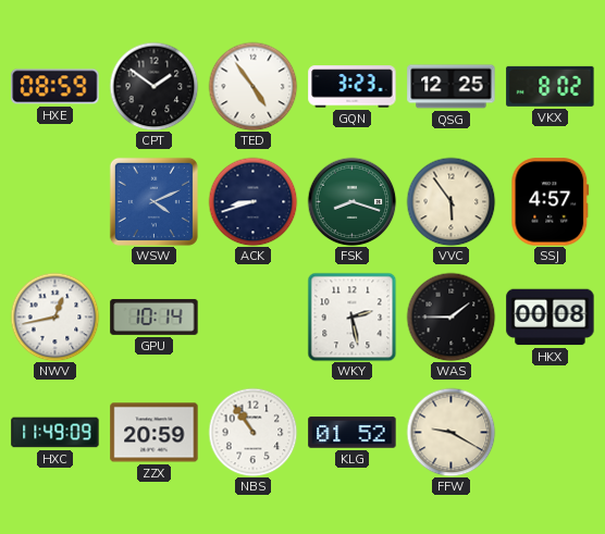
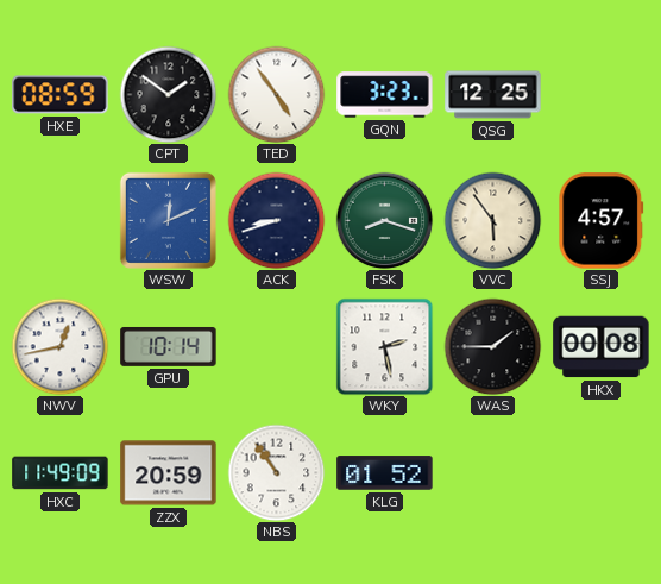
VKX: 8:02 -> none (551, 86)
WSW: 4:11 -> 12:11 (168, 220)
FFW: 9:20 -> none (450, 432)
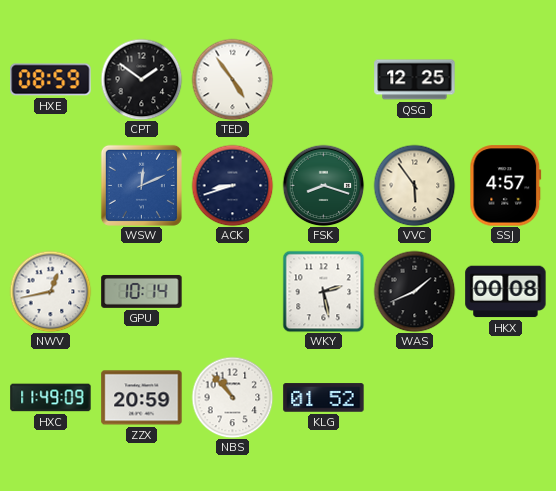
GQN: 3:23 -> none (385, 95)
WAS: 1:45 -> 1:41 (414, 291)
NBS: 10:54 -> 10:53 (232, 397)
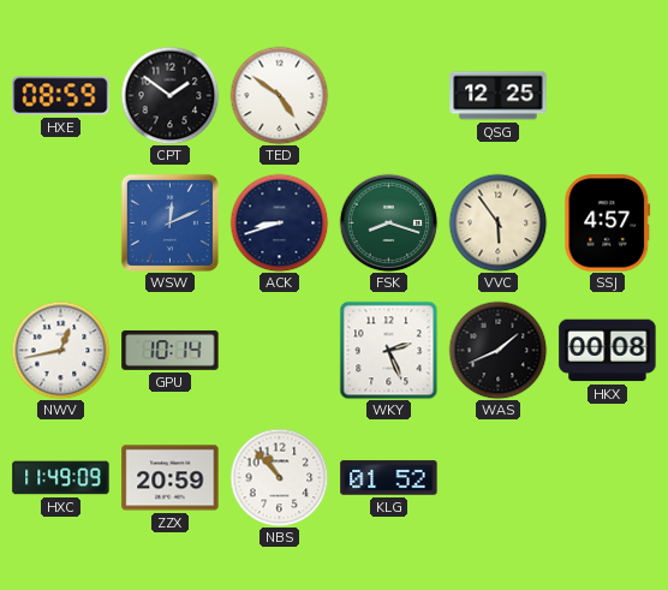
TED: 4:54 -> 4:51 (279, 95)
WKY: 2:28 -> 2:26 (388, 350)
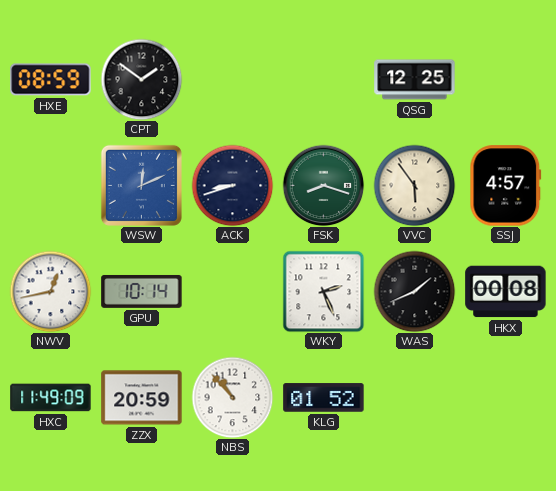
TED: 4:51 -> none (279, 95)
